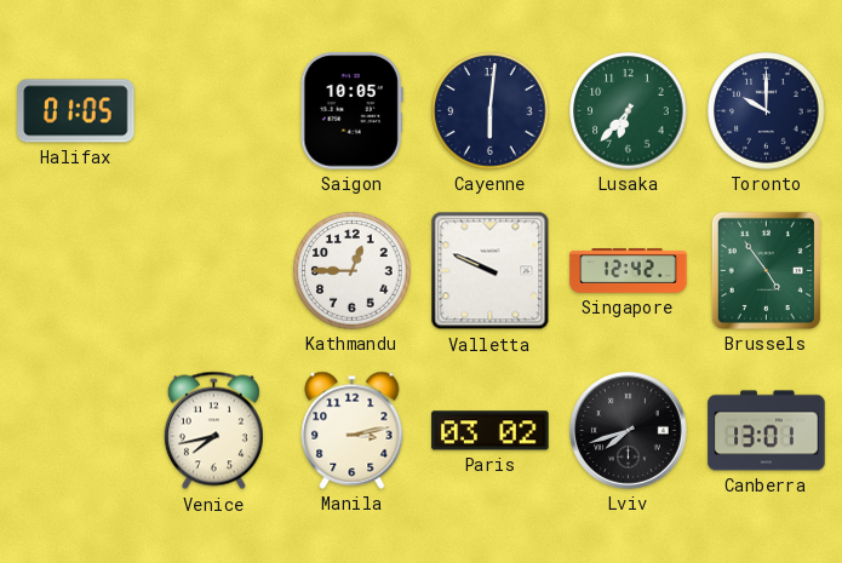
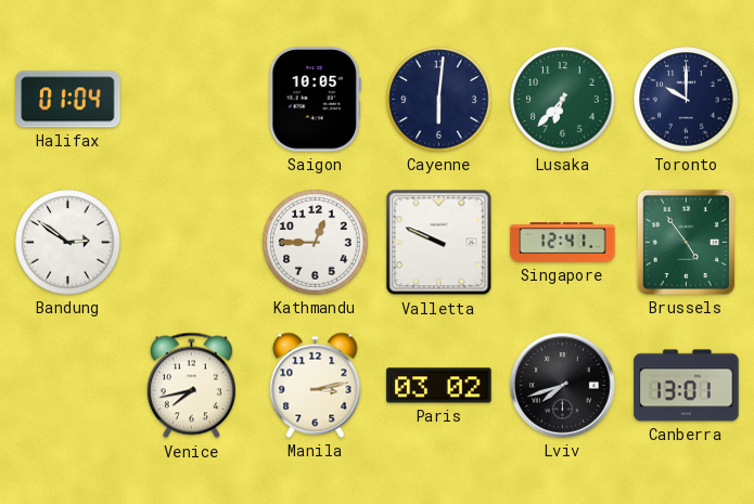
Halifax: 01:05 -> 01:04 (68, 100)
Bandung: none -> 2:51 (68, 243)
Singapore: 12:42 -> 12:41 (563, 243)
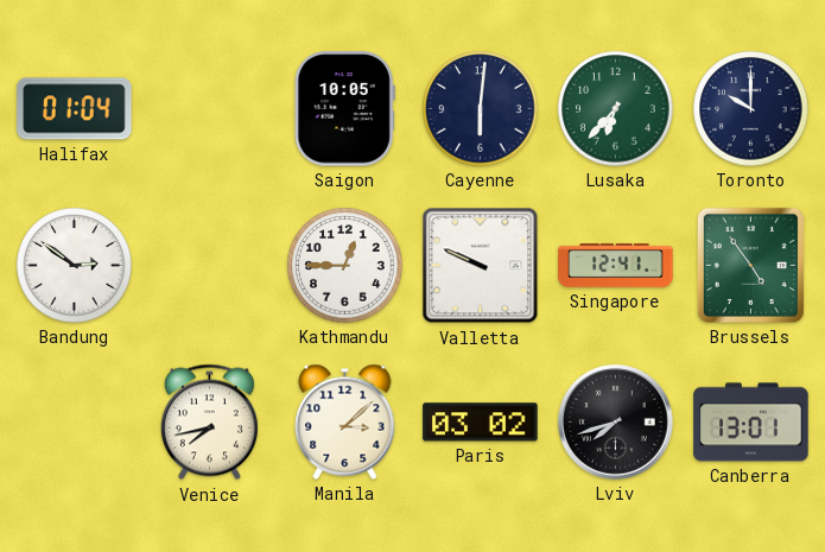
Manila: 3:13 -> 3:08 (345, 421)
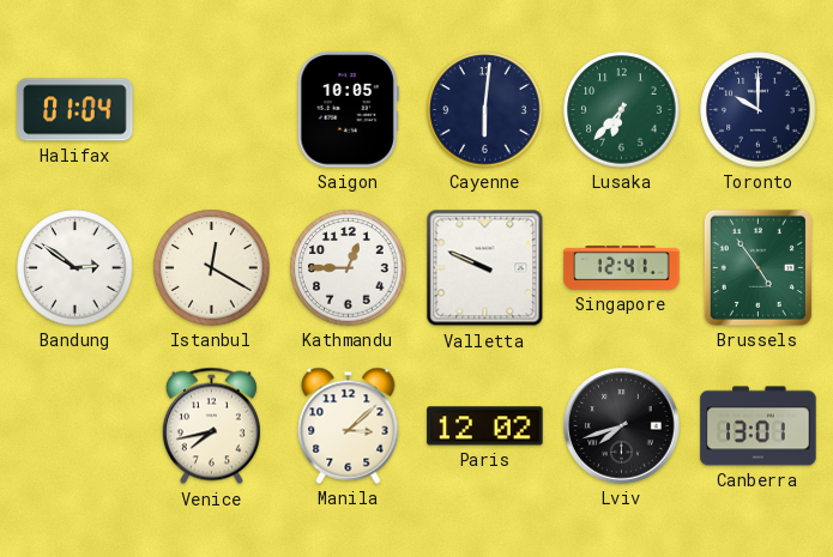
Istanbul: none -> 12:20 (212, 268)
Paris: 03:02 -> 12:02 (485, 426)
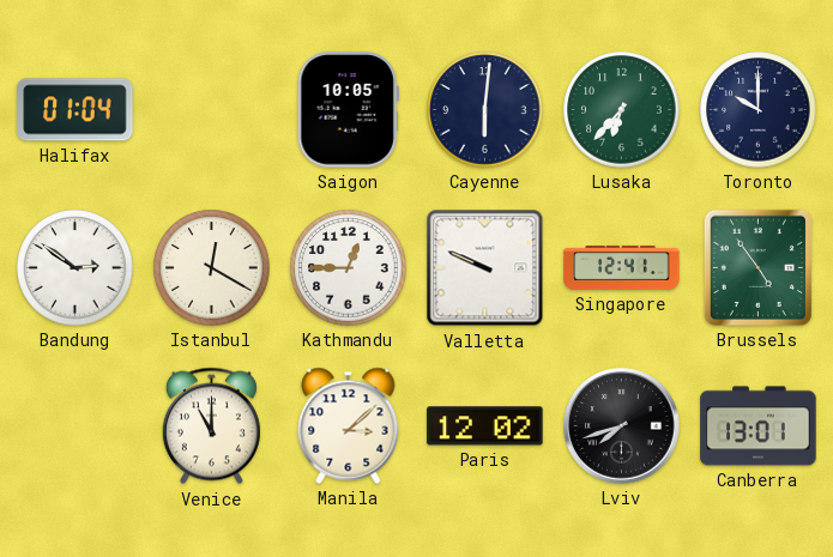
Venice: 7:43 -> 11:00 (211, 426)
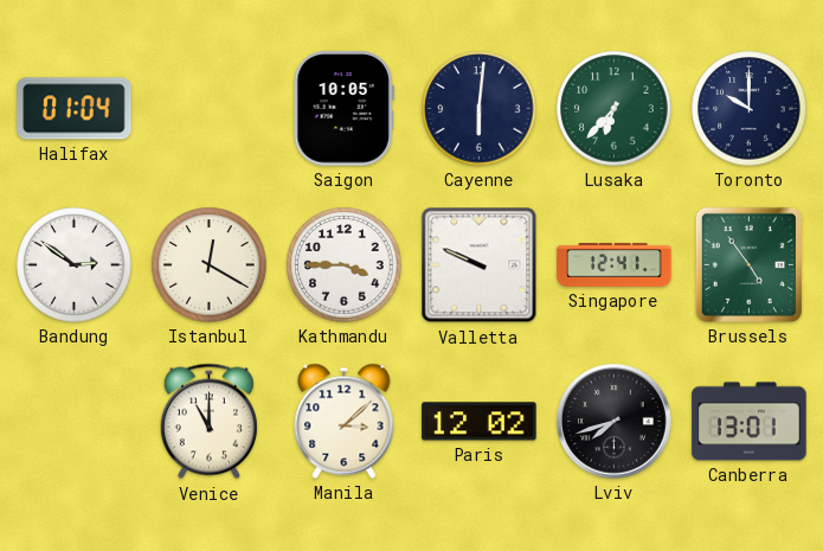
Kathmandu: 12:45 -> 3:45 (345, 265)
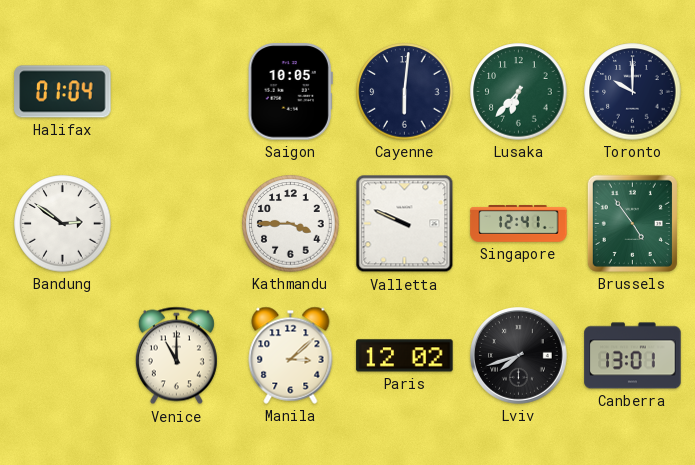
Istanbul: 12:20 -> none (210, 265)
